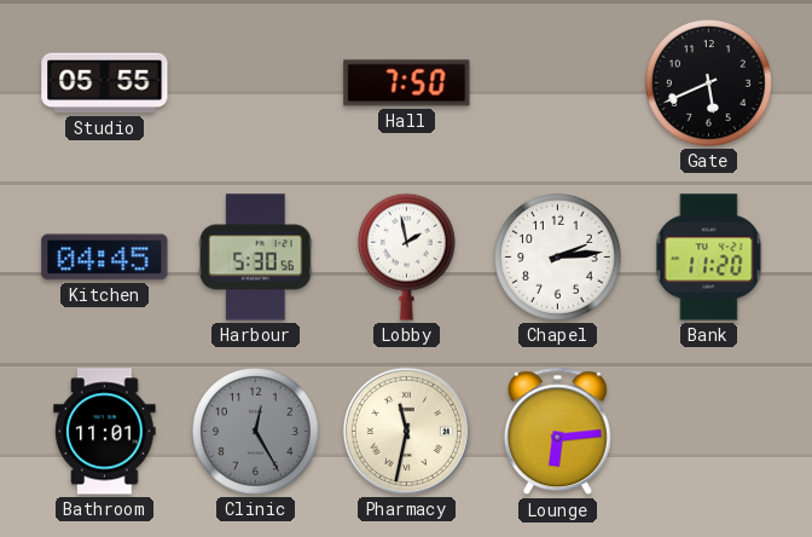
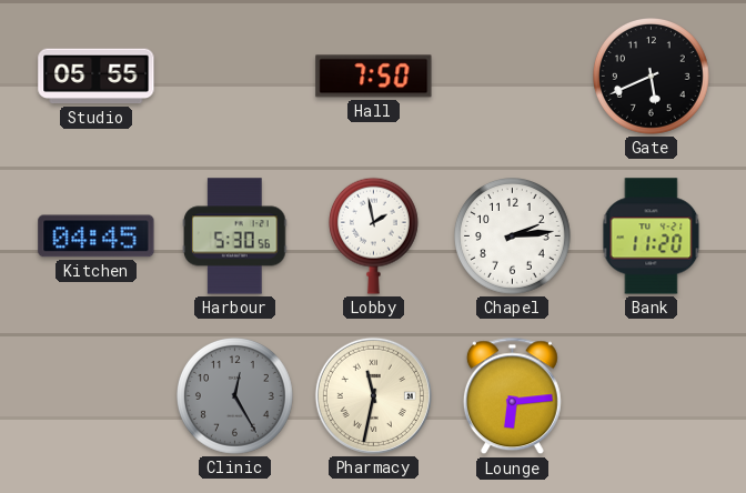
Bathroom: 11:01 -> none (105, 432)
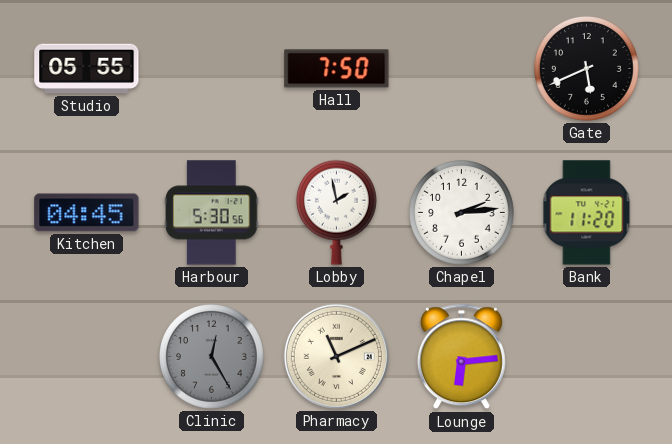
Pharmacy: 11:32 -> 11:11 (336, 356)
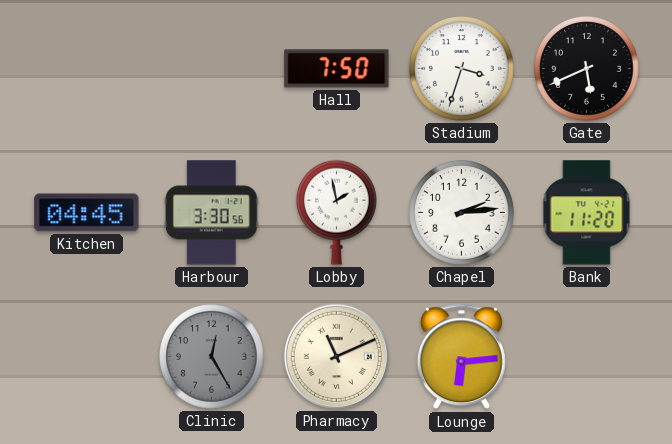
Studio: 05:55 -> none (87, 69)
Stadium: none -> 3:33 (462, 69)
Harbour: 5:30 -> 3:30 (212, 213)
